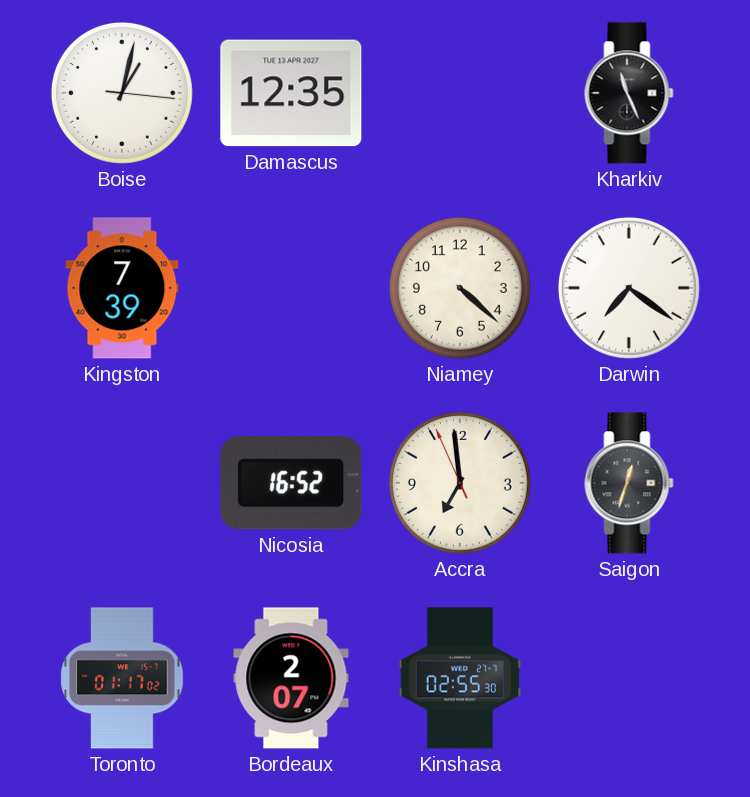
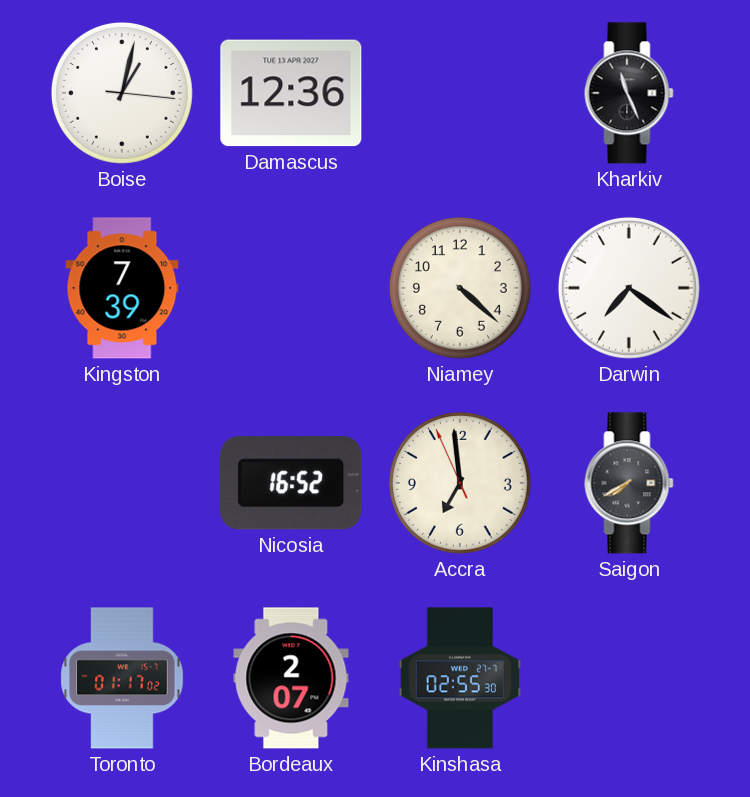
Damascus: 12:35 -> 12:36 (291, 93)
Saigon: 12:33 -> 7:40 (629, 483)
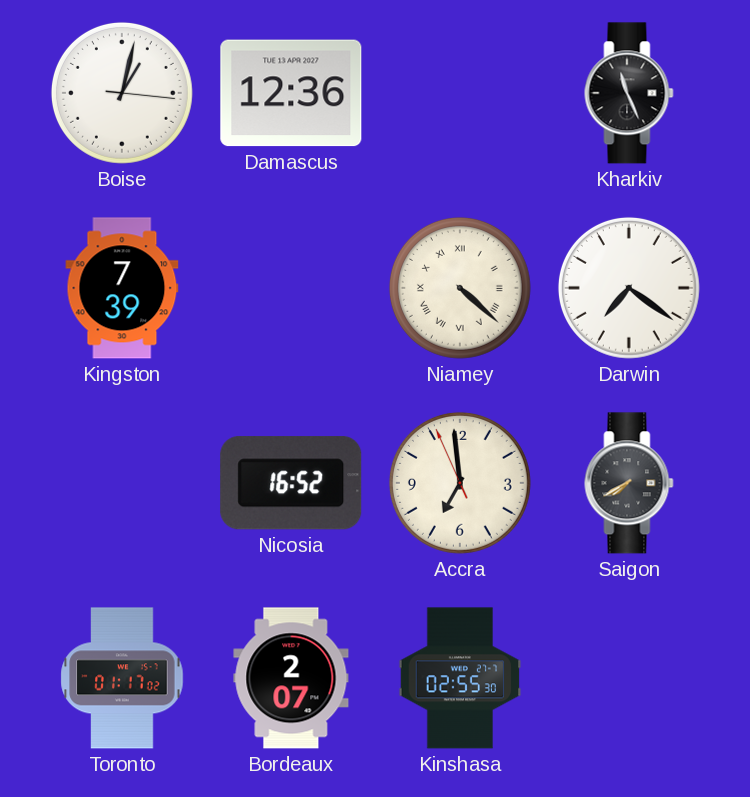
Niamey numerals: Arabic -> Roman (460, 288)
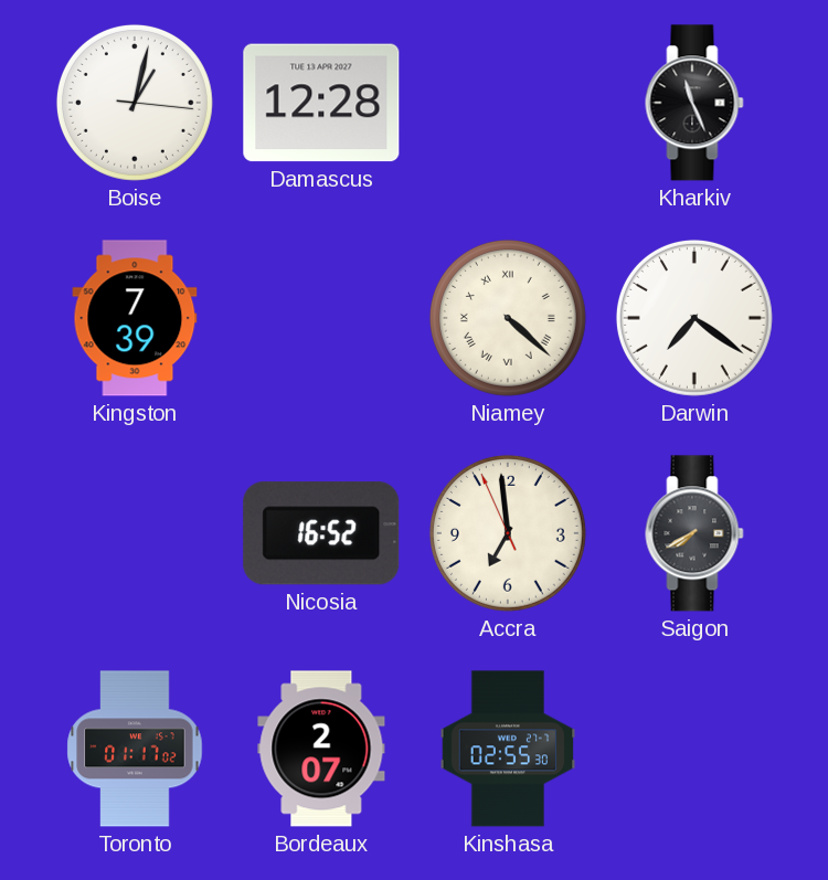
Damascus: 12:36 -> 12:28 (321, 103)
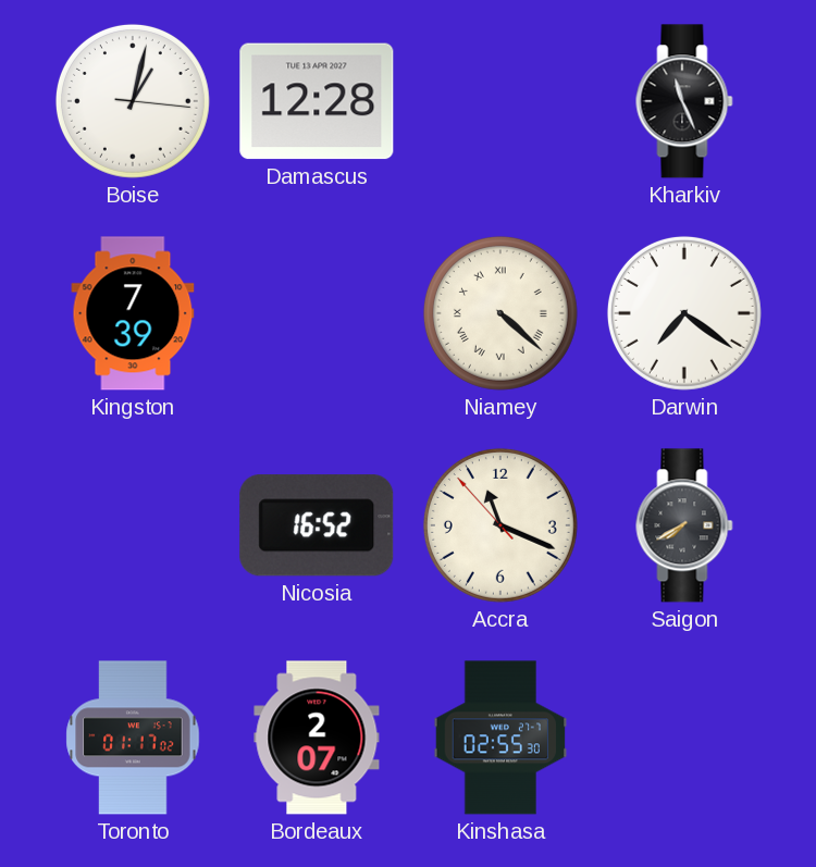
Accra: 6:58 -> 11:18 (500, 525)
